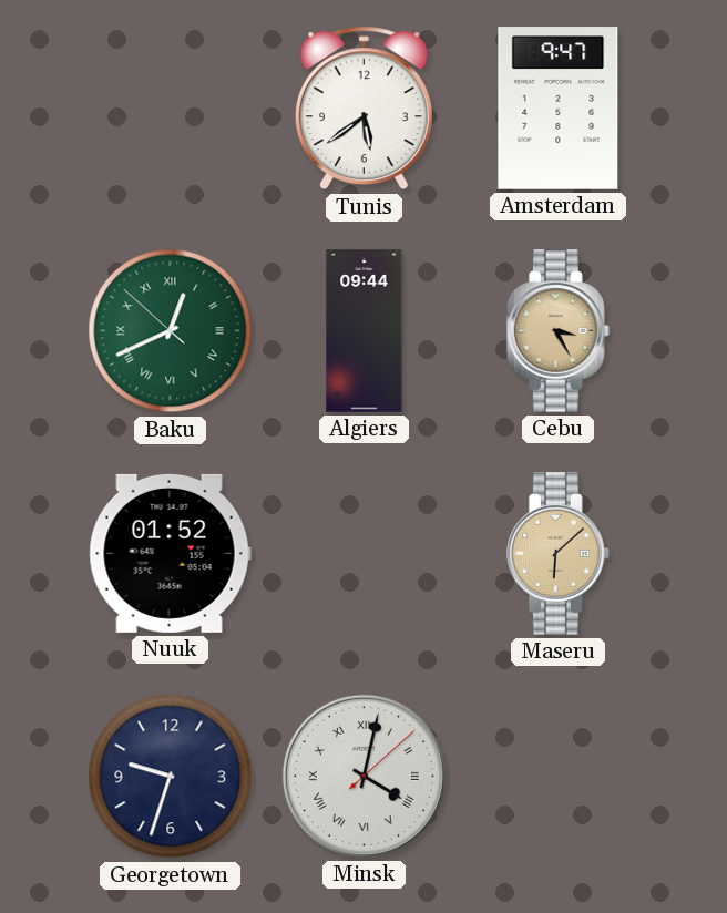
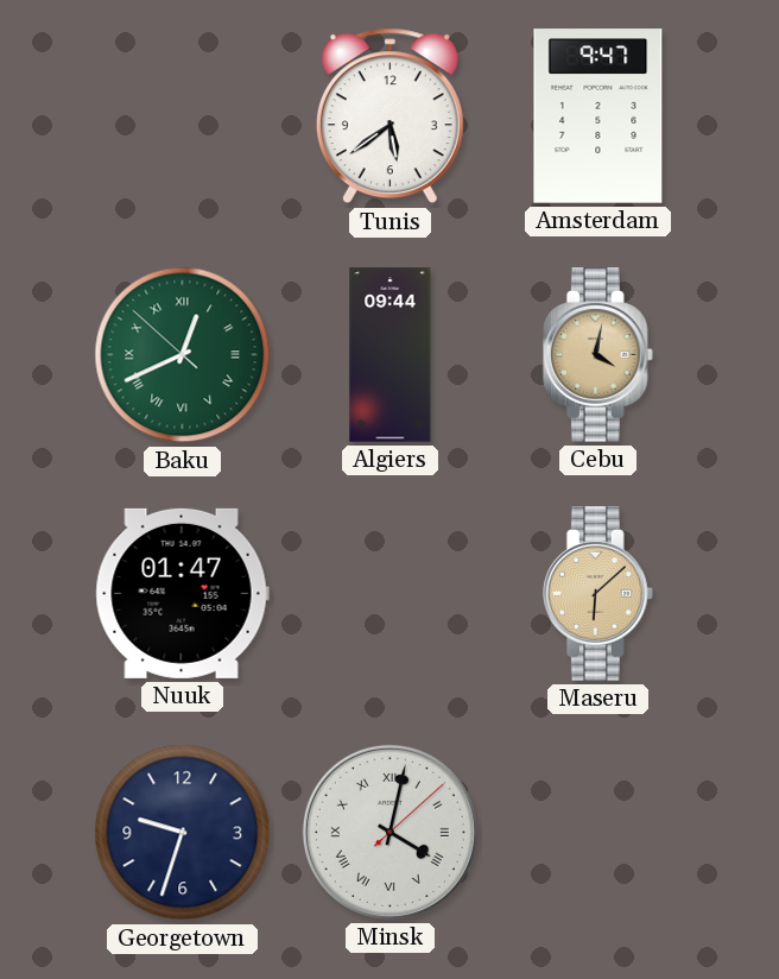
Cebu: 3:25 -> 4:02 (597, 355)
Nuuk: 01:52 -> 01:47 (182, 593)
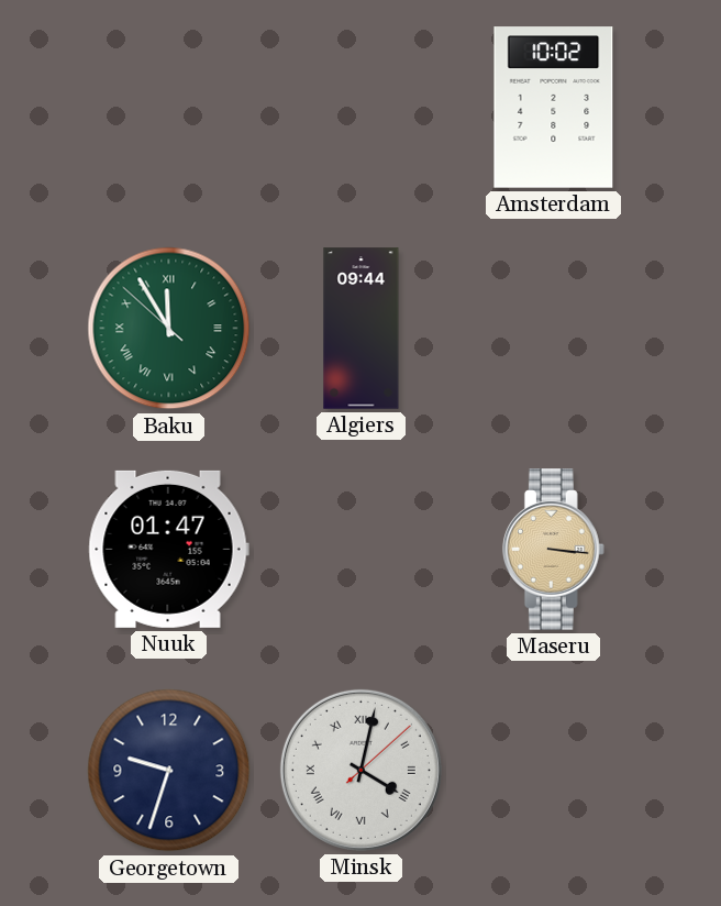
Tunis: 5:39 -> none (389, 116)
Amsterdam: 9:47 -> 10:02 (554, 108)
Baku: 12:40 -> 11:54 (169, 329)
Cebu: 4:02 -> none (597, 355)
Maseru: 6:08 -> 3:16 (553, 550)
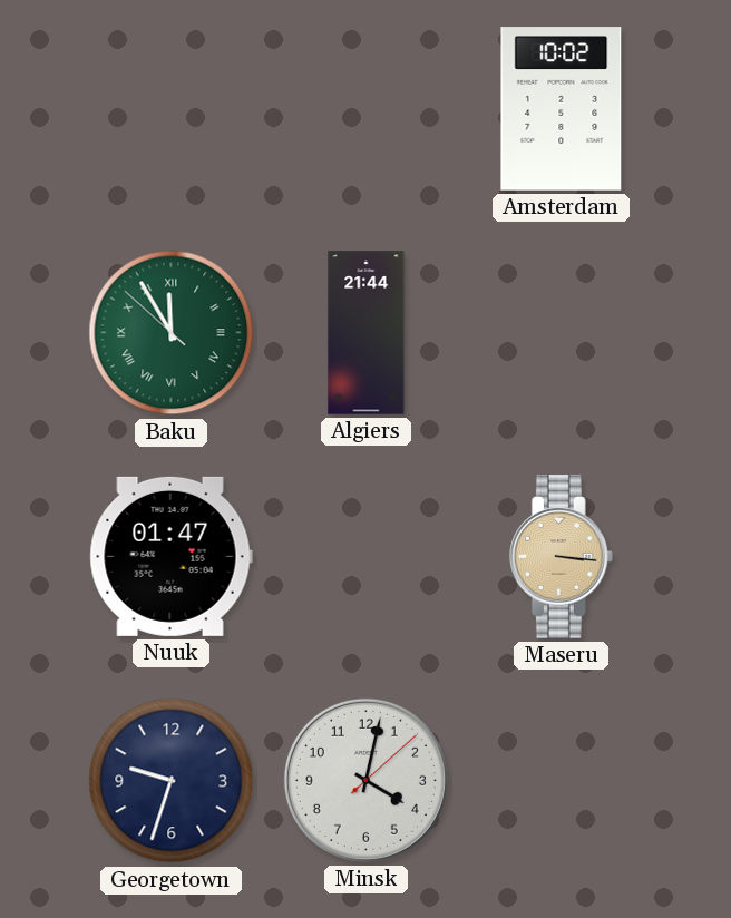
Algiers: 09:44 -> 21:44 (367, 333)
Minsk numerals: Roman -> Arabic (365, 780)
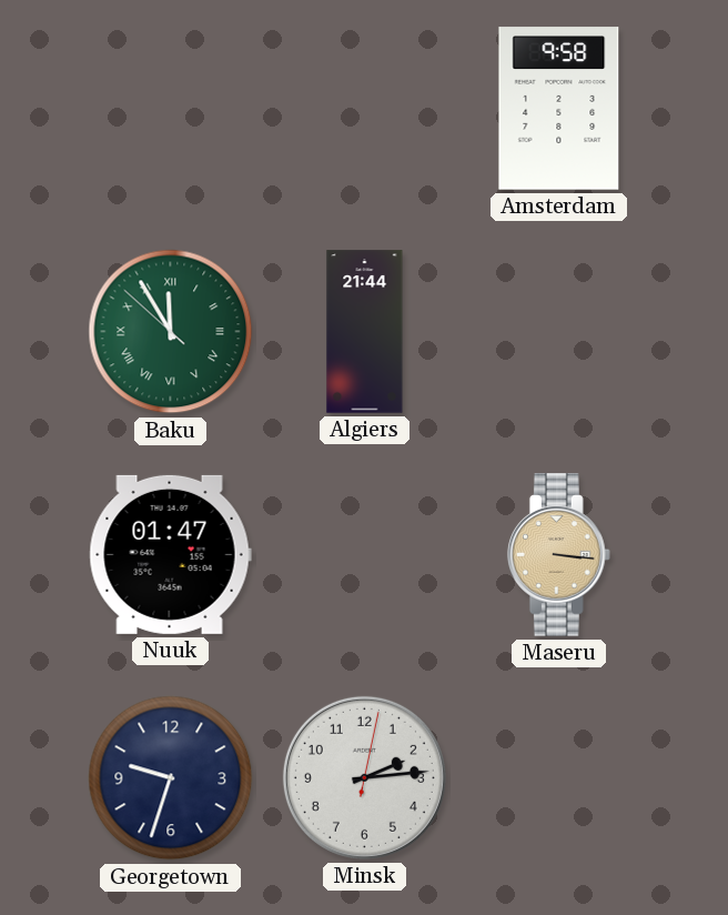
Amsterdam: 10:02 -> 9:58 (559, 109)
Minsk: 4:02 -> 2:14 (364, 777)
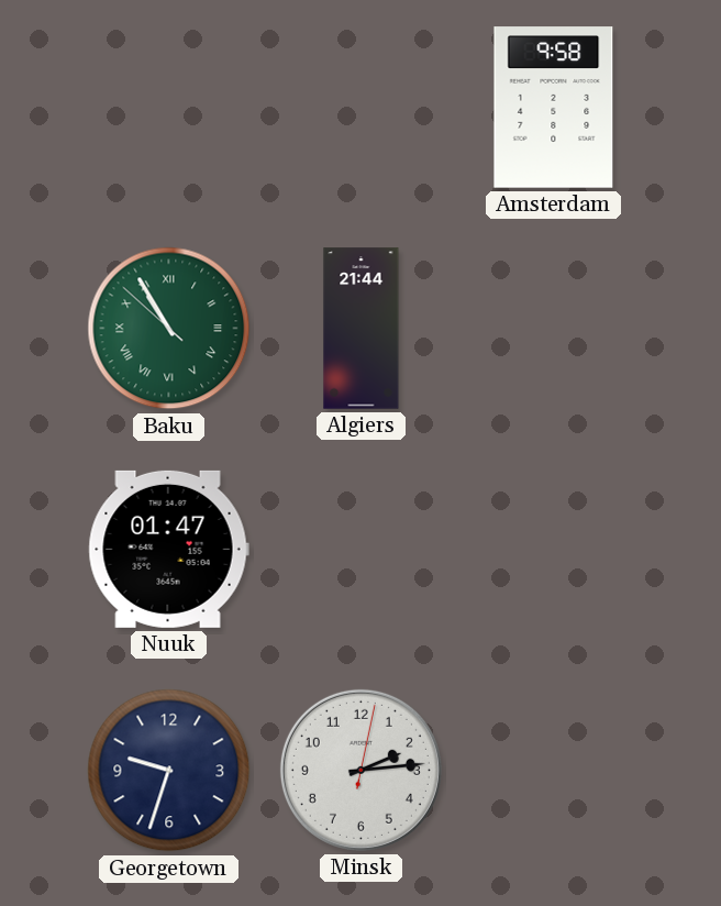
Baku: 11:54 -> 10:54 (169, 329)
Maseru: 3:16 -> none (558, 555)
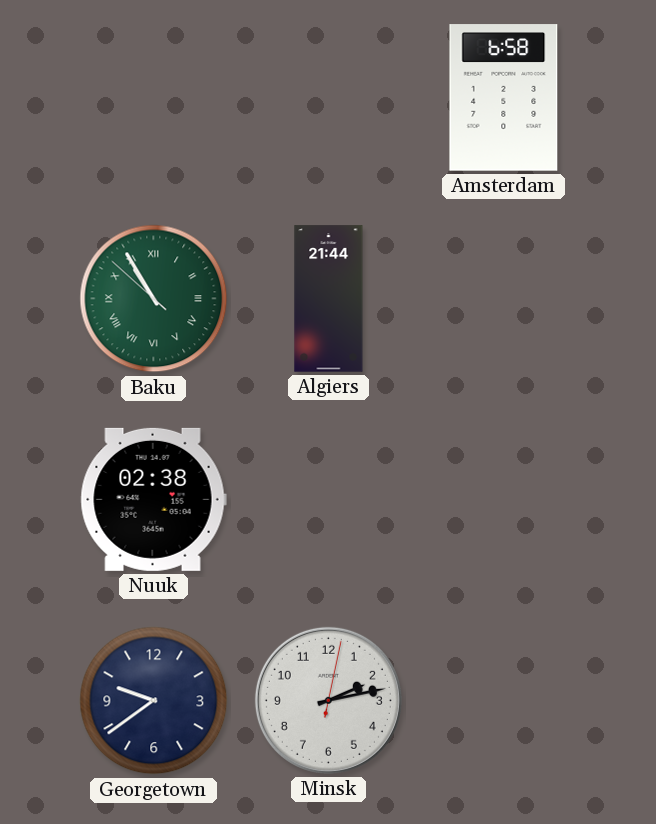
Amsterdam: 9:58 -> 6:58 (504, 98)
Nuuk: 01:47 -> 02:38 (153, 499)
Georgetown: 9:33 -> 9:39 (154, 701)
Minsk: 2:14 -> 2:13 (328, 700)
